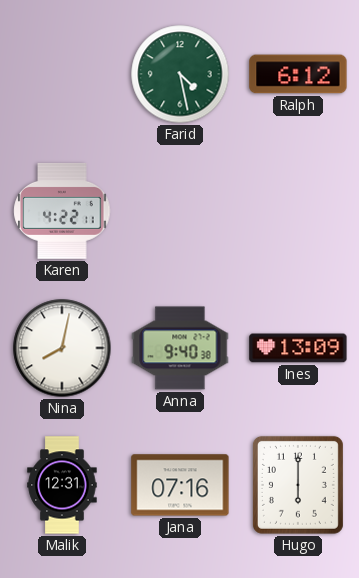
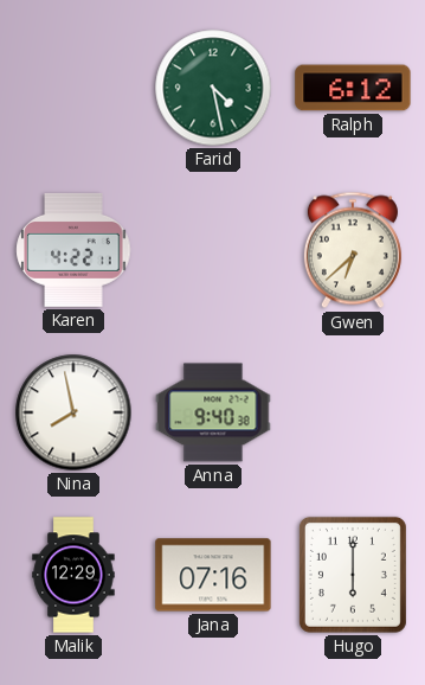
Gwen: none -> 6:38 (353, 250)
Nina: 8:02 -> 7:58 (73, 412)
Ines: 13:09 -> none (298, 348)
Malik: 12:31 -> 12:29 (73, 575)
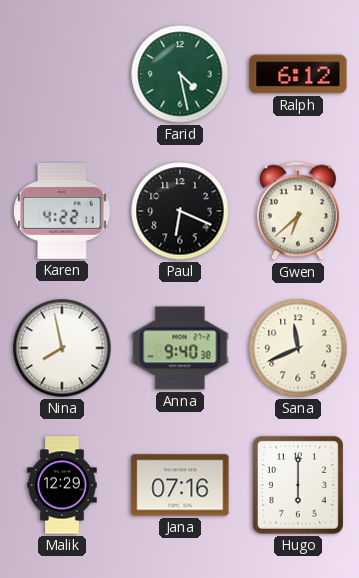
Paul: none -> 6:19 (180, 211)
Sana: none -> 11:41 (298, 348)
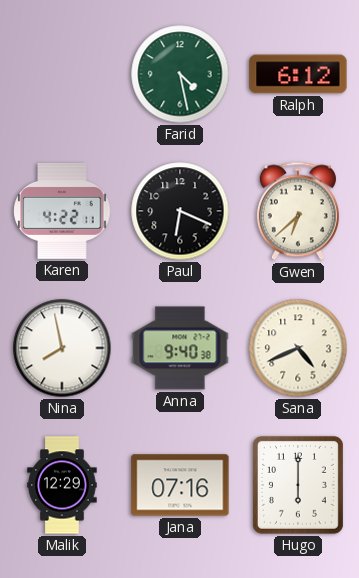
Sana: 11:41 -> 4:41 (298, 348)
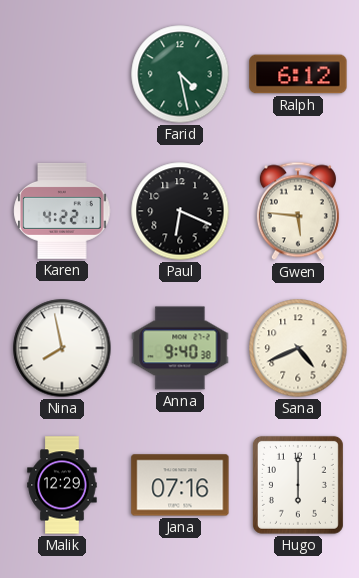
Gwen: 6:38 -> 5:46 (298, 211)
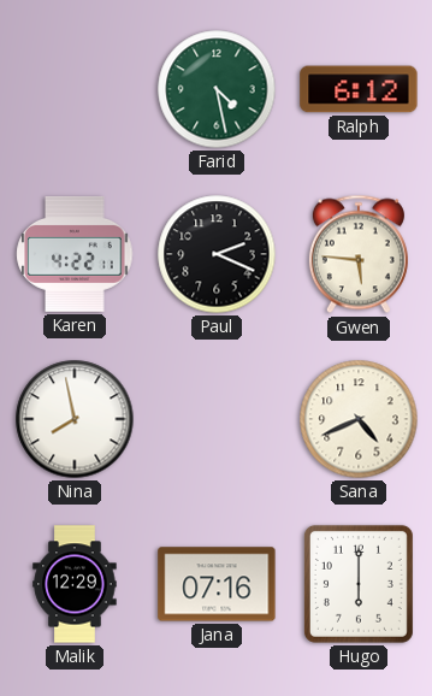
Paul: 6:19 -> 2:19 (217, 254)
Anna: 9:40 -> none (180, 348)
